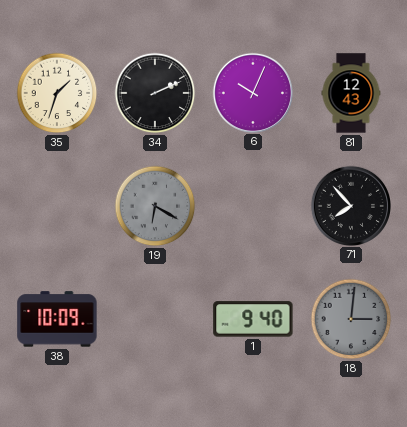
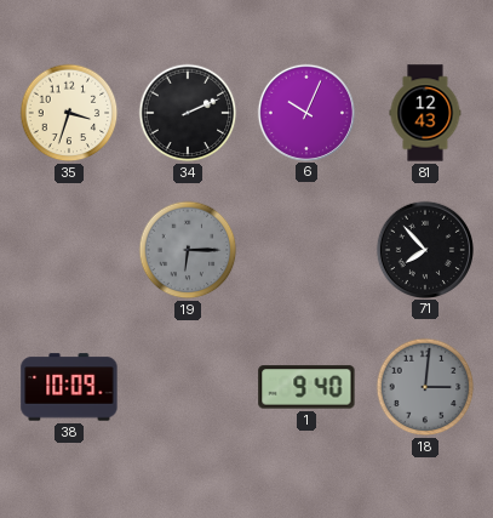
35: 1:33 -> 3:33 (69, 113)
19: 6:20 -> 6:15 (188, 250)
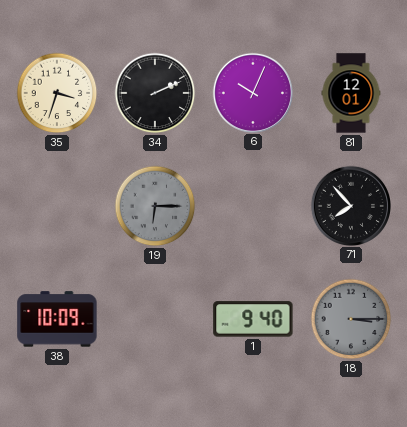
81: 12:43 -> 12:01 (351, 93)
18: 3:01 -> 3:15 (351, 319)
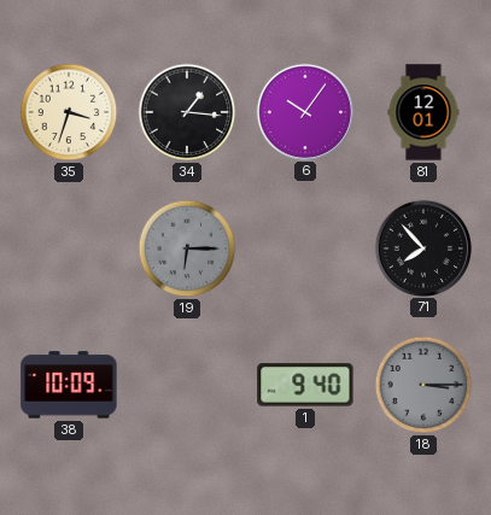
34: 2:11 -> 1:16 (187, 112)
6: 10:04 -> 10:06 (304, 111)
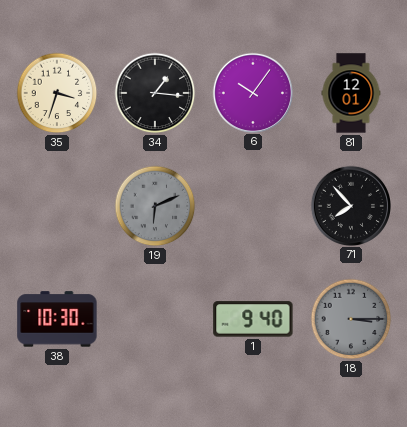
19: 6:15 -> 6:11 (155, 206)
38: 10:09 -> 10:30 (57, 319)
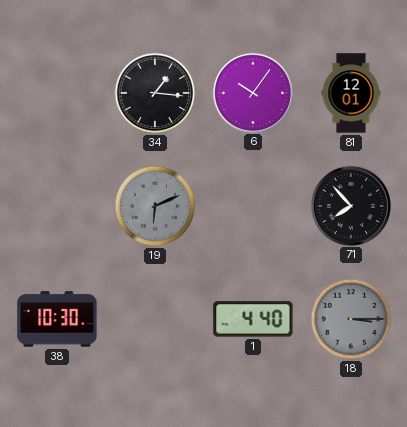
35: 3:33 -> none (57, 93)
1: 9:40 -> 4:40 (253, 319)
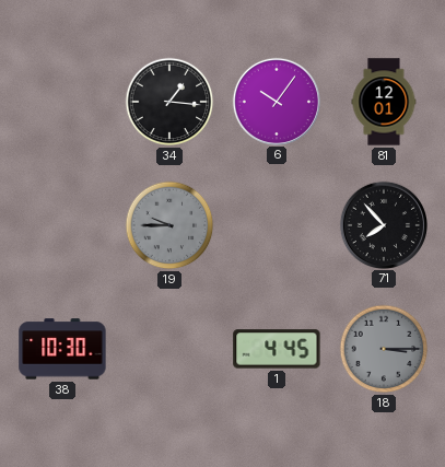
19: 6:11 -> 9:45 (169, 225)
1: 4:40 -> 4:45 (277, 349)
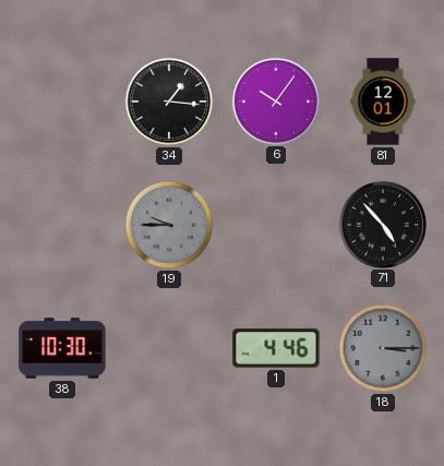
71: 7:53 -> 4:53 (382, 224)
1: 4:45 -> 4:46 (276, 348)
